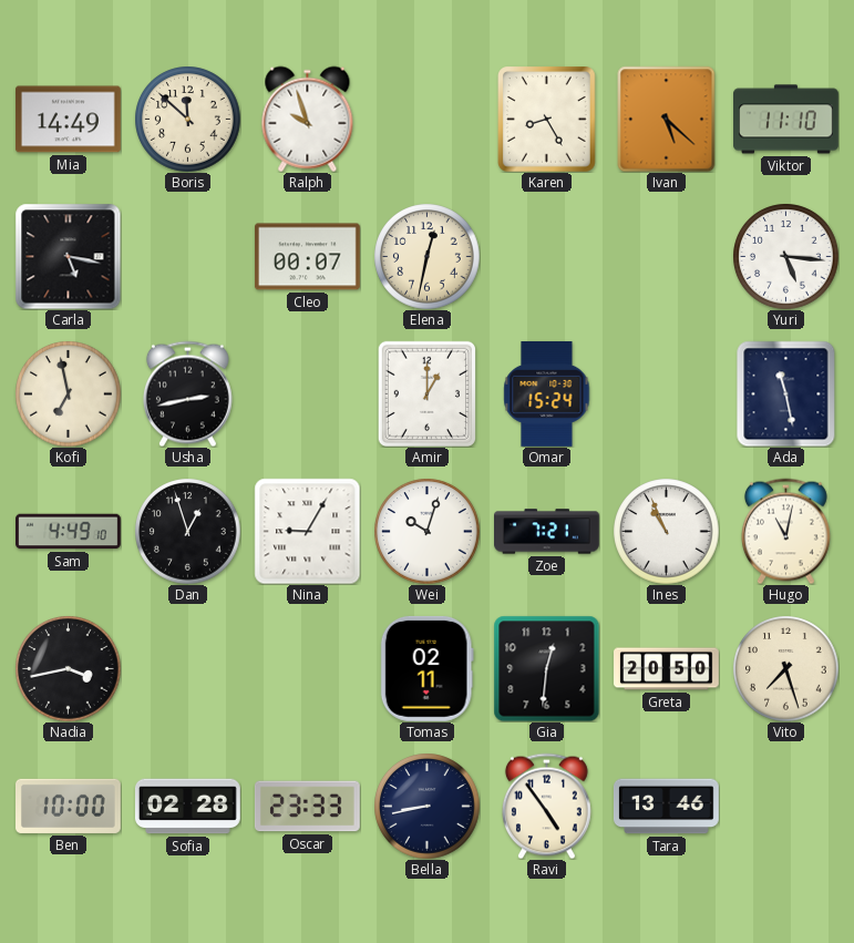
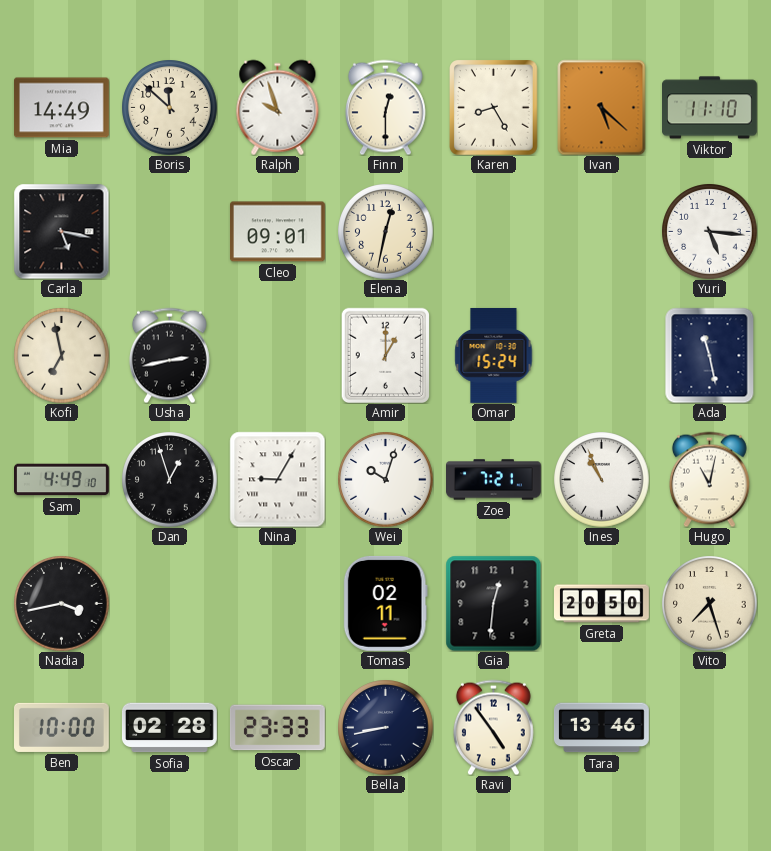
Finn: none -> 12:30 (385, 107)
Cleo: 00:07 -> 09:01 (277, 232)
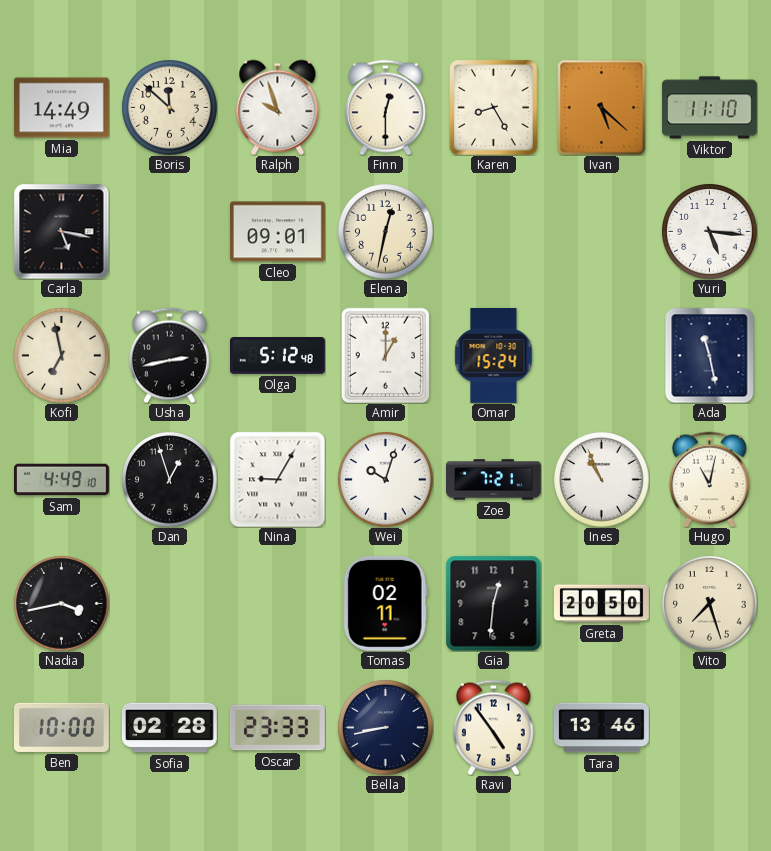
Olga: none -> 5:12 (278, 356)
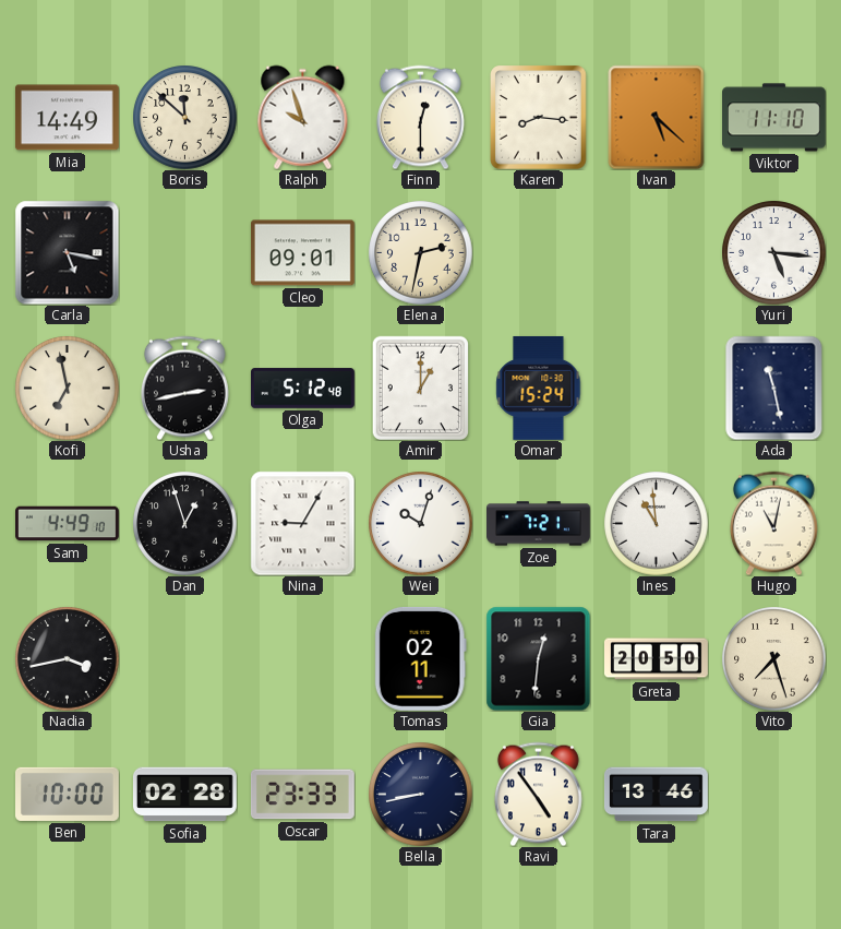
Karen: 8:25 -> 8:16 (539, 118)
Elena: 12:32 -> 2:32 (420, 252)
Ines: 10:56 -> 10:59 (656, 523)
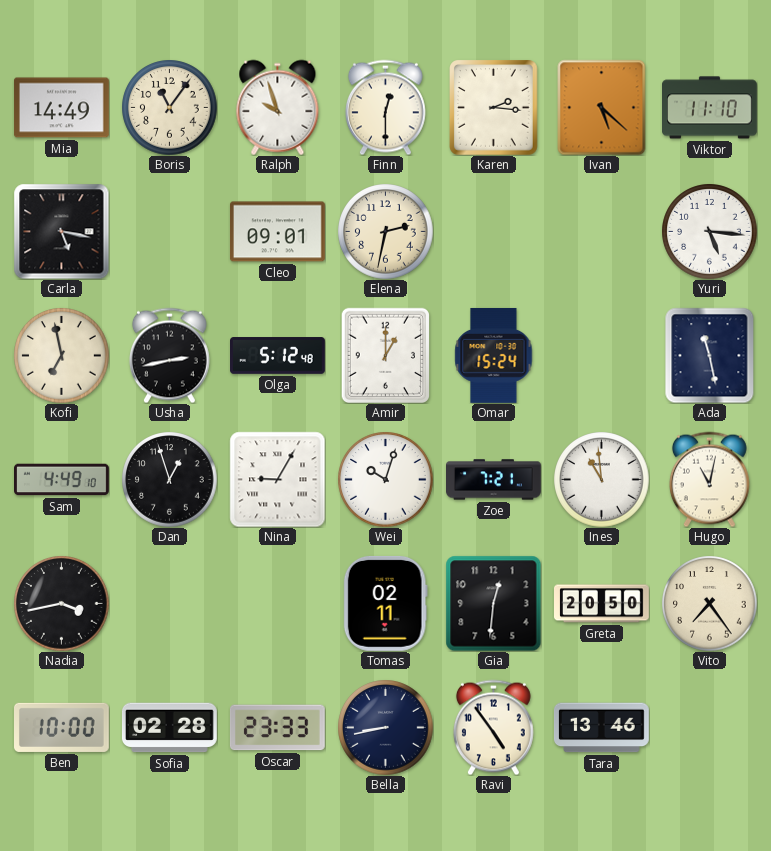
Boris: 11:52 -> 11:06 (169, 107)
Karen: 8:16 -> 2:16 (494, 108)
Vito: 7:27 -> 7:24 (709, 603)
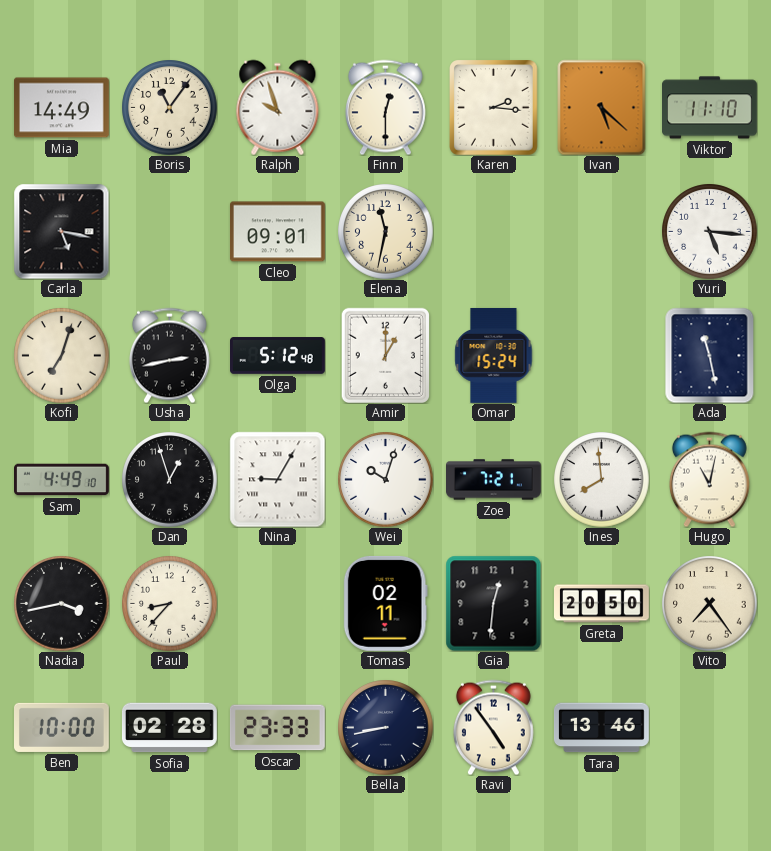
Elena: 2:32 -> 11:32 (385, 231)
Kofi: 6:58 -> 7:03 (61, 355)
Ines: 10:59 -> 7:59 (601, 479)
Paul: none -> 8:37 (169, 603)
